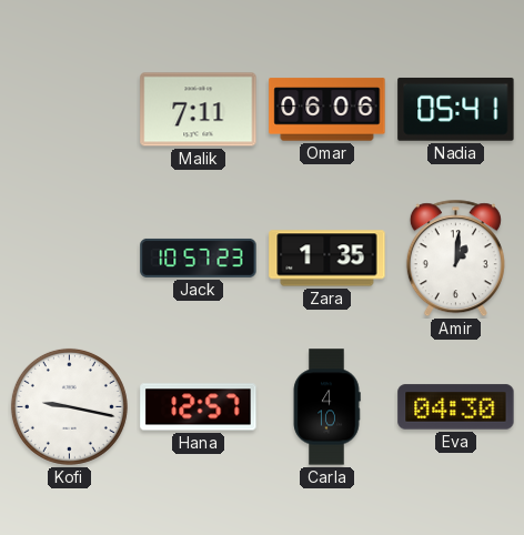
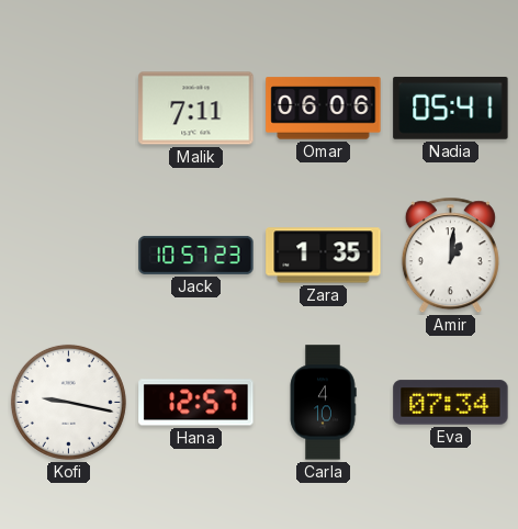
Eva: 04:30 -> 07:34 (451, 403)
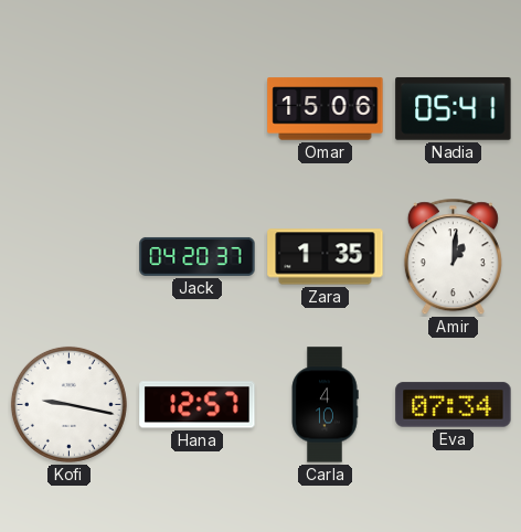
Malik: 7:11 -> none (196, 109)
Omar: 06:06 -> 15:06 (326, 109)
Jack: 10:57 -> 04:20 (198, 256)
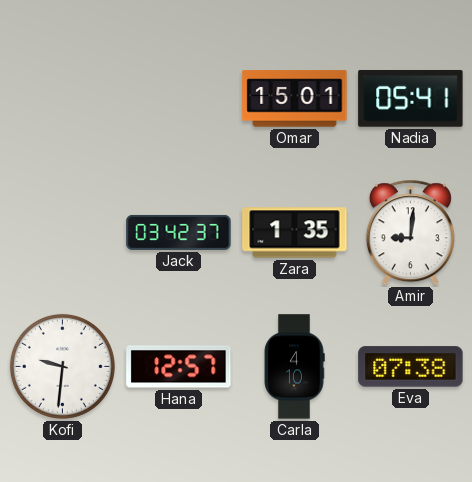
Omar: 15:06 -> 15:01 (295, 99)
Jack: 04:20 -> 03:42 (179, 232)
Amir: 1:01 -> 9:01 (410, 233)
Kofi: 9:17 -> 9:31 (62, 366)
Eva: 07:34 -> 07:38 (411, 367)
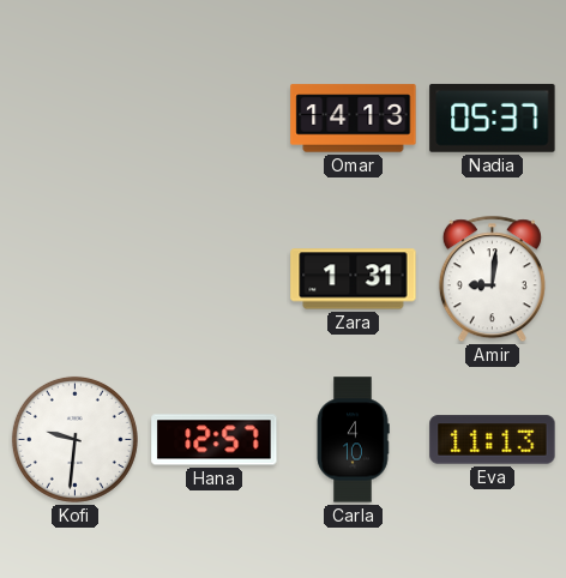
Omar: 15:01 -> 14:13 (354, 119)
Nadia: 05:41 -> 05:37 (493, 119)
Jack: 03:42 -> none (179, 232)
Zara: 1:35 -> 1:31 (354, 279)
Eva: 07:38 -> 11:13 (493, 440)
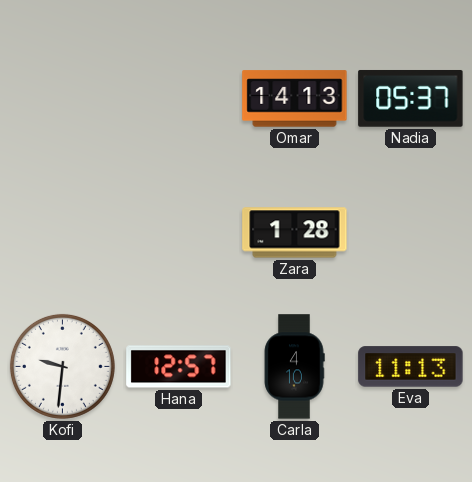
Zara: 1:31 -> 1:28 (295, 233)
Amir: 9:01 -> none (492, 279)
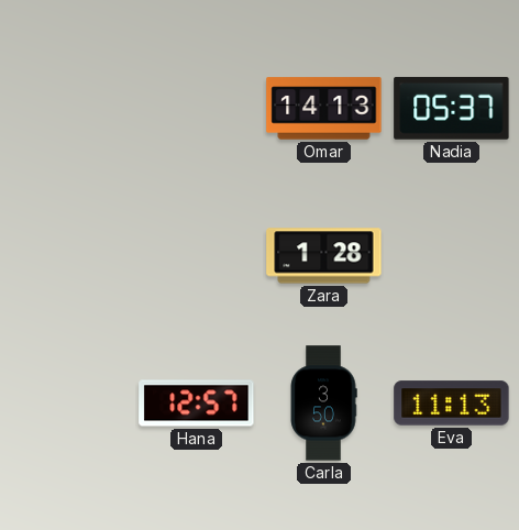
Kofi: 9:31 -> none (62, 366)
Carla: 4:10 -> 3:50 (323, 404)
